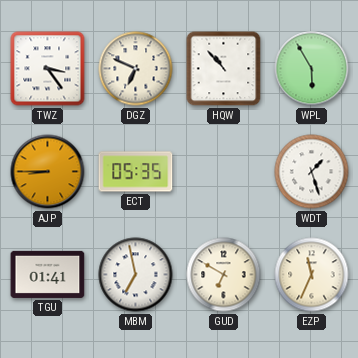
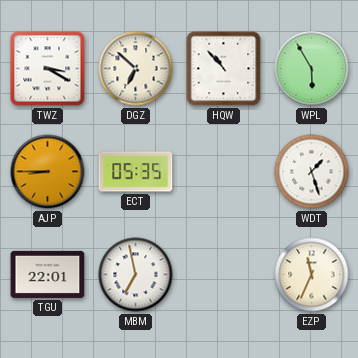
TWZ: 3:24 -> 3:20 (48, 69)
DGZ: 6:49 -> 6:52 (136, 69)
TGU: 01:41 -> 22:01 (48, 274)
GUD: 6:50 -> none (224, 275)
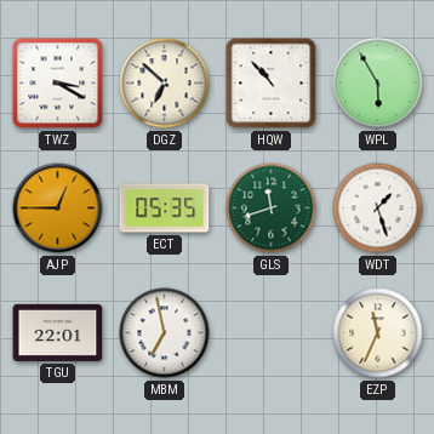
AJP: 8:45 -> 12:45 (58, 209)
GLS: none -> 11:42 (272, 209)
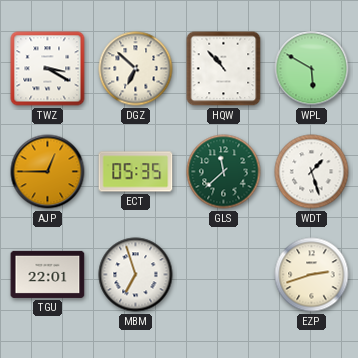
WPL: 5:55 -> 5:50 (312, 69)
GLS: 11:42 -> 11:38 (224, 172)
MBM: 6:58 -> 6:57 (136, 275)
EZP: 11:34 -> 2:42 (312, 275)
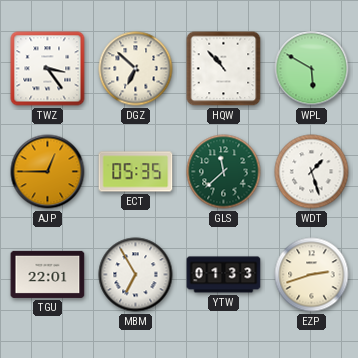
TWZ: 3:20 -> 3:24 (48, 69)
MBM: 6:57 -> 6:55 (136, 275)
YTW: none -> 01:33 (224, 275)
